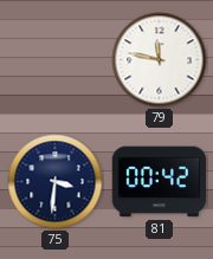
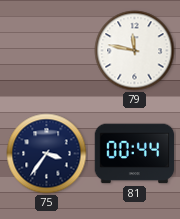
75: 3:31 -> 3:36 (47, 154)
81: 00:42 -> 00:44 (135, 154)
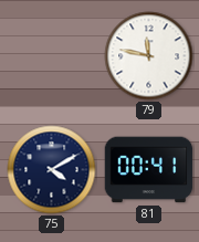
75: 3:36 -> 4:10 (52, 170)
81: 00:44 -> 00:41 (149, 170)
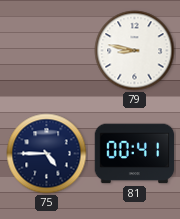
79: 11:47 -> 8:47 (135, 51)
75: 4:10 -> 4:45 (47, 154)
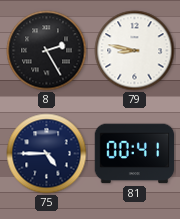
8: none -> 2:25 (47, 51)
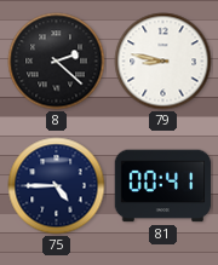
8: 2:25 -> 2:22 (57, 62)
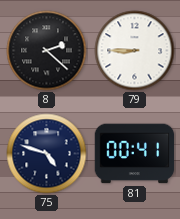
79: 8:47 -> 8:45 (135, 51)
75: 4:45 -> 4:48 (47, 154)
